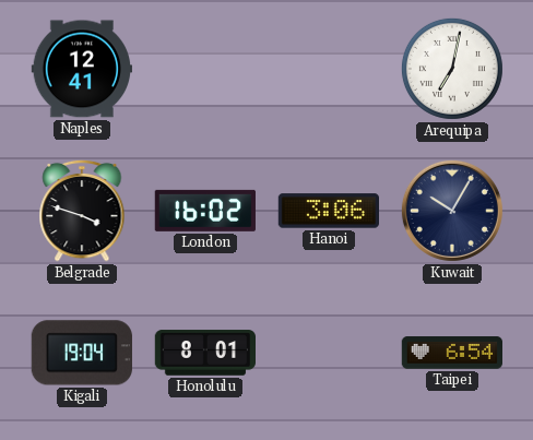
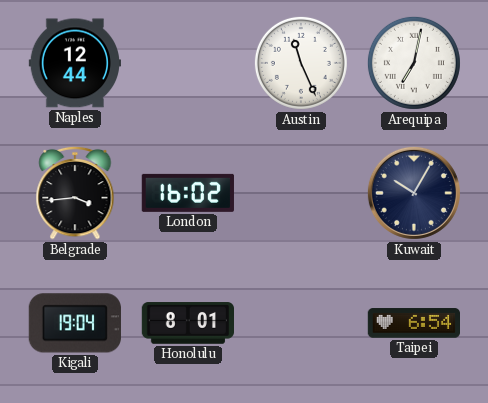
Naples: 12:41 -> 12:44 (74, 63)
Austin: none -> 11:26 (301, 63)
Belgrade: 3:48 -> 3:44 (75, 193)
Hanoi: 3:06 -> none (328, 211)
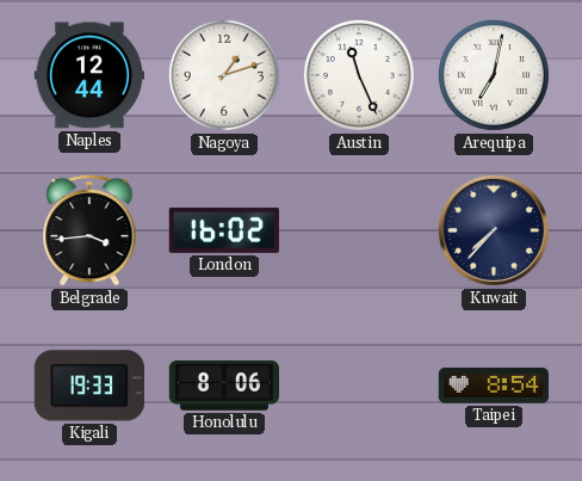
Nagoya: none -> 1:12 (224, 75)
Kuwait: 10:05 -> 7:37 (494, 230)
Kigali: 19:04 -> 19:33 (89, 386)
Honolulu: 8:01 -> 8:06 (224, 386)
Taipei: 6:54 -> 8:54 (493, 386)
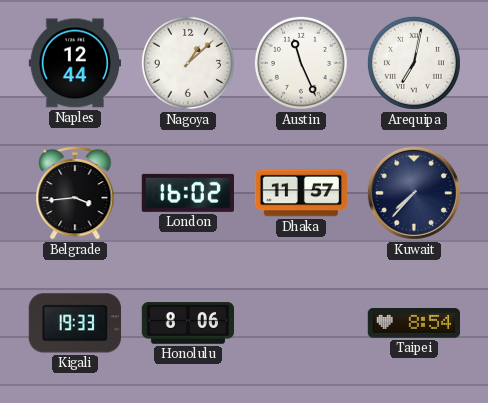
Nagoya: 1:12 -> 1:08 (188, 63)
Dhaka: none -> 11:57 (301, 193)
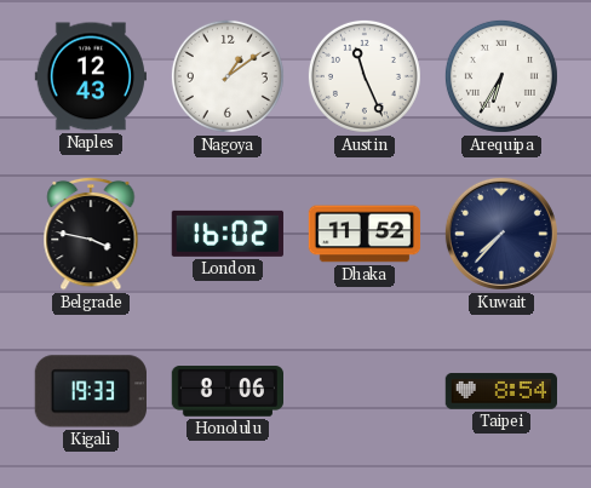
Naples: 12:44 -> 12:43 (90, 76)
Nagoya: 1:08 -> 1:09 (228, 76)
Arequipa: 7:02 -> 6:35 (501, 76)
Belgrade: 3:44 -> 3:47 (91, 234)
Dhaka: 11:57 -> 11:52 (365, 234)
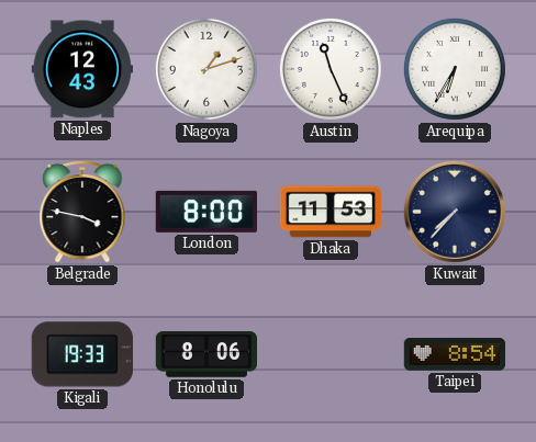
Nagoya: 1:09 -> 1:12 (206, 69)
London: 16:02 -> 8:00 (206, 212)
Dhaka: 11:52 -> 11:53 (331, 212)
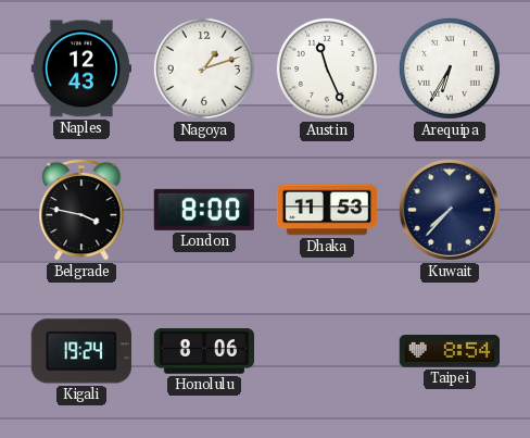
Kigali: 19:33 -> 19:24 (81, 351)
